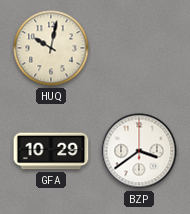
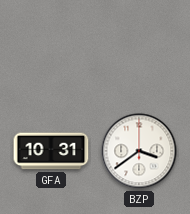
HUQ: 10:02 -> none (51, 48)
GFA: 10:29 -> 10:31 (51, 151)
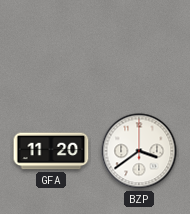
GFA: 10:31 -> 11:20 (51, 151)
